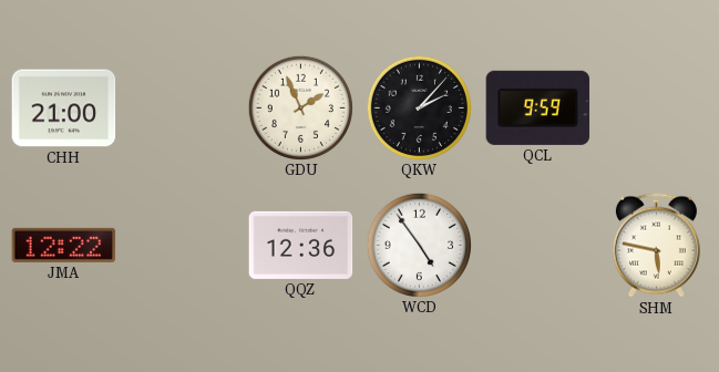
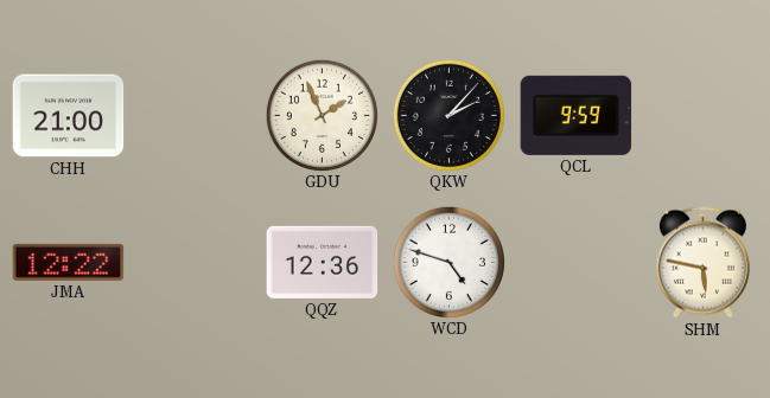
WCD: 4:54 -> 4:48 (448, 262)
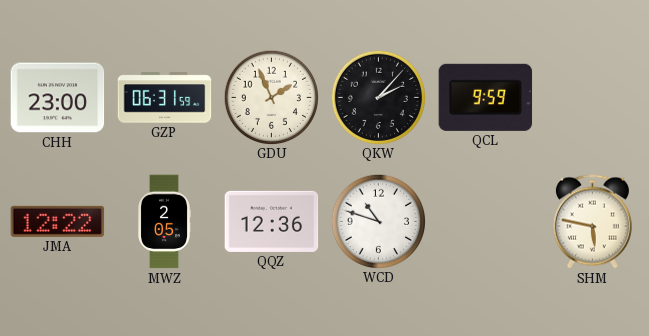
CHH: 21:00 -> 23:00 (58, 98)
GZP: none -> 06:31 (165, 98)
MWZ: none -> 2:05 (164, 222)
WCD: 4:48 -> 10:48 (378, 221)
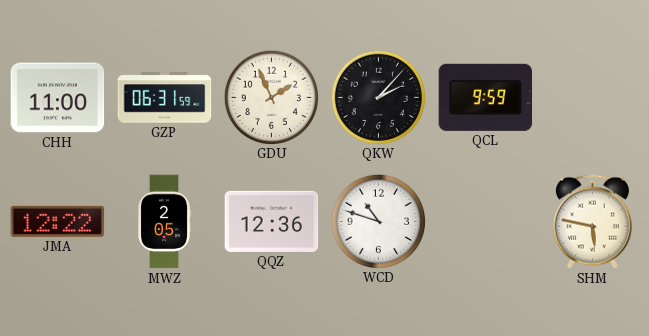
CHH: 23:00 -> 11:00 (58, 98)
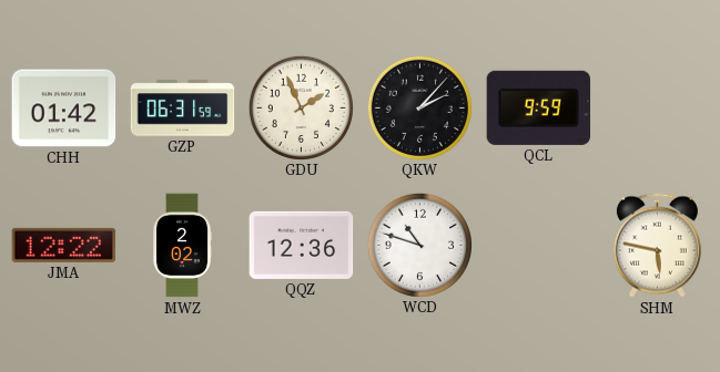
CHH: 11:00 -> 01:42 (64, 108)
MWZ: 2:05 -> 2:02 (182, 246)
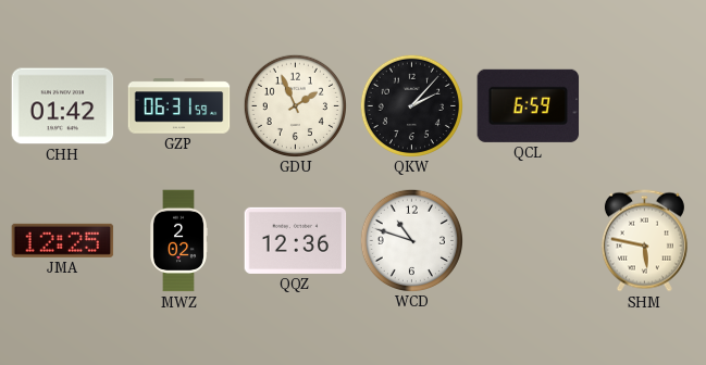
QCL: 9:59 -> 6:59 (529, 105)
JMA: 12:22 -> 12:25 (63, 240)
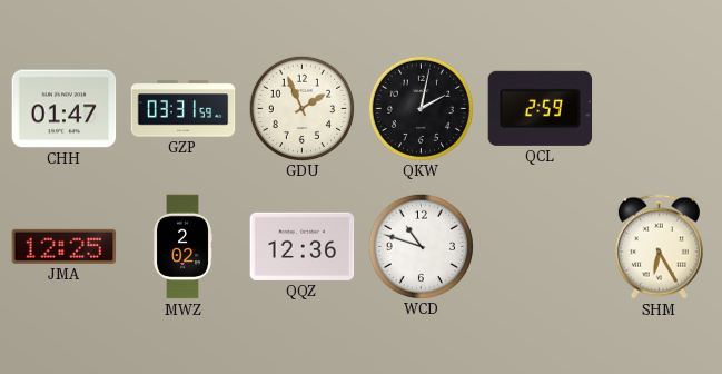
CHH: 01:42 -> 01:47 (65, 109)
GZP: 06:31 -> 03:31 (184, 109)
QKW: 2:07 -> 2:02 (421, 108)
QCL: 6:59 -> 2:59 (541, 108)
SHM: 5:47 -> 6:25 (659, 247)
